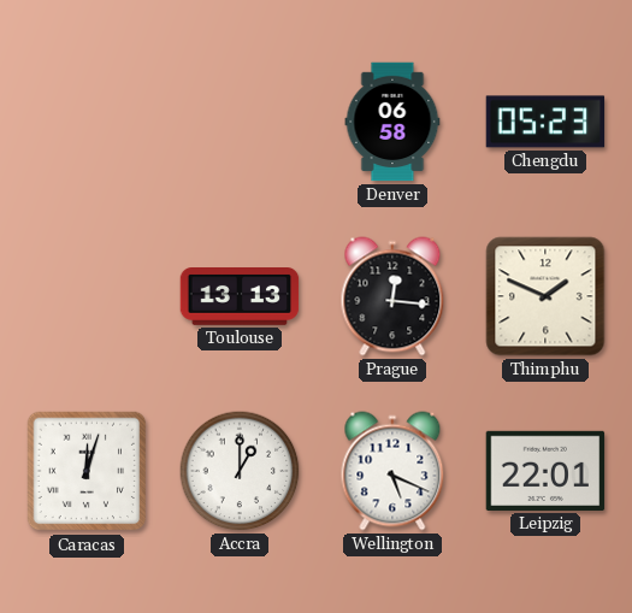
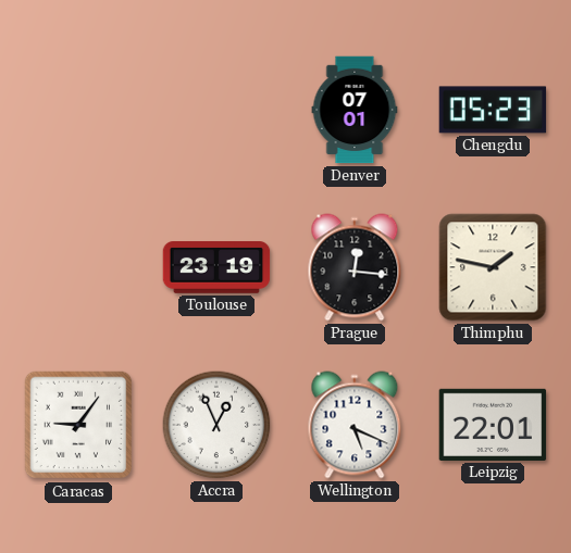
Denver: 06:58 -> 07:01 (355, 110)
Toulouse: 13:13 -> 23:19 (216, 268)
Thimphu: 1:49 -> 1:47 (493, 267)
Caracas: 12:03 -> 9:06 (78, 425)
Accra: 1:00 -> 12:56 (216, 425)
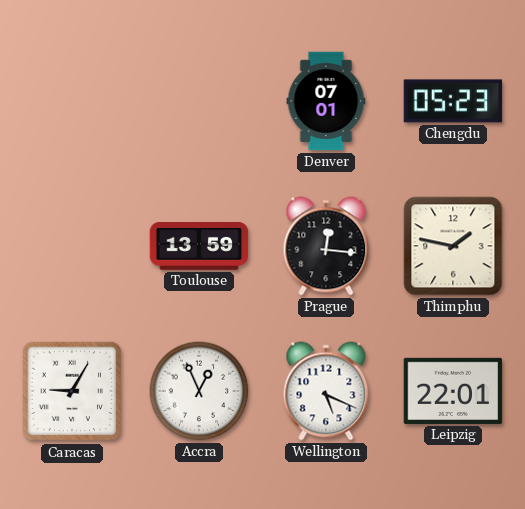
Toulouse: 23:19 -> 13:59 (199, 247)
Caracas: 9:06 -> 9:05 (72, 391)
